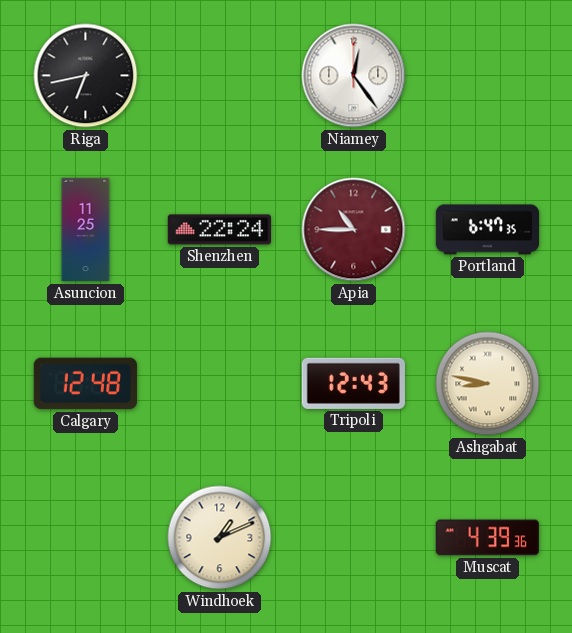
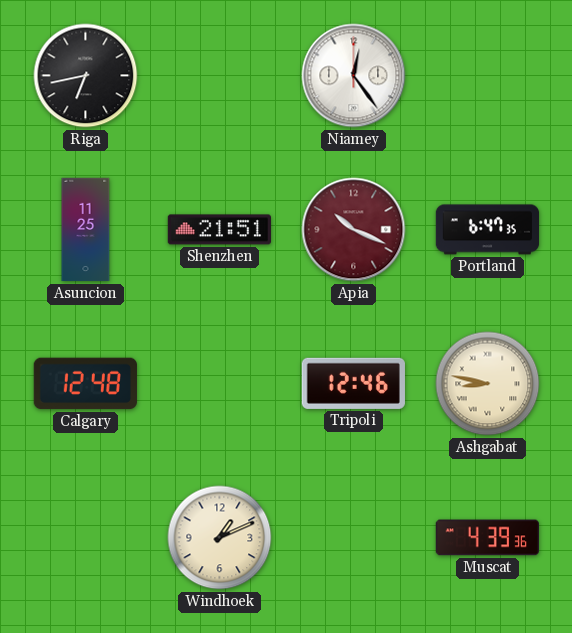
Shenzhen: 22:24 -> 21:51 (219, 230)
Apia: 10:45 -> 10:19 (354, 230)
Tripoli: 12:43 -> 12:46 (353, 383)
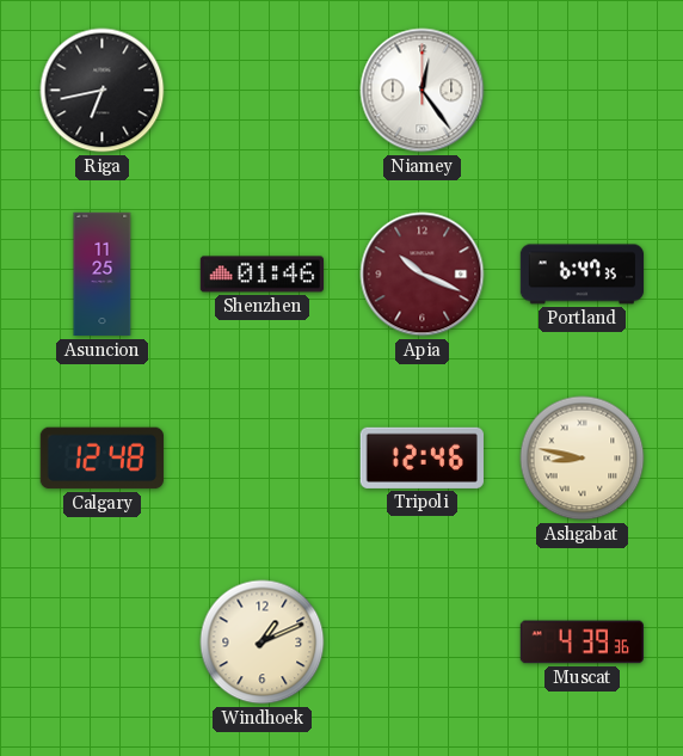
Shenzhen: 21:51 -> 01:46 (261, 275)
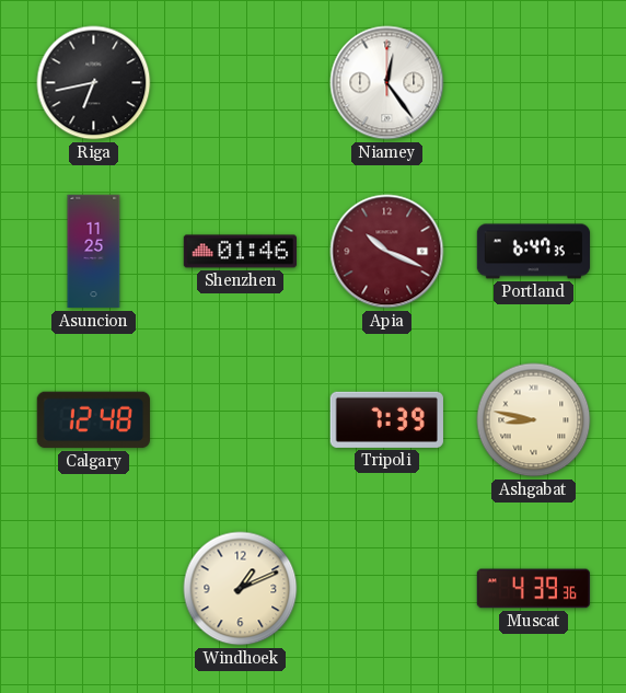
Tripoli: 12:46 -> 7:39 (386, 419)
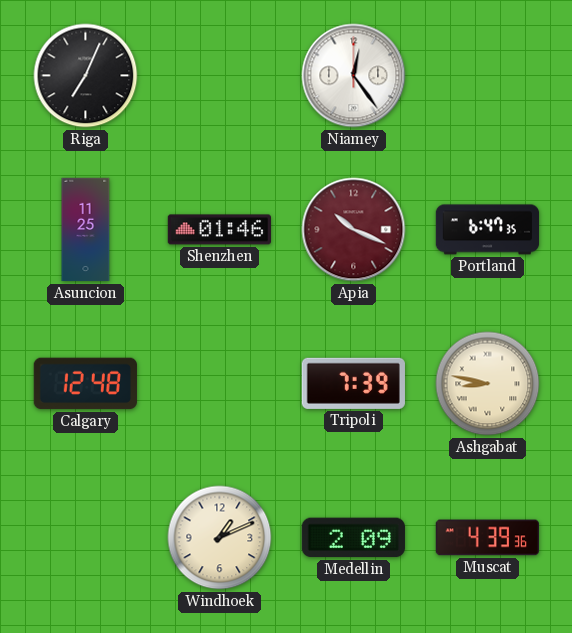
Riga: 6:43 -> 7:04 (86, 76)
Medellin: none -> 2:09 (353, 538)
